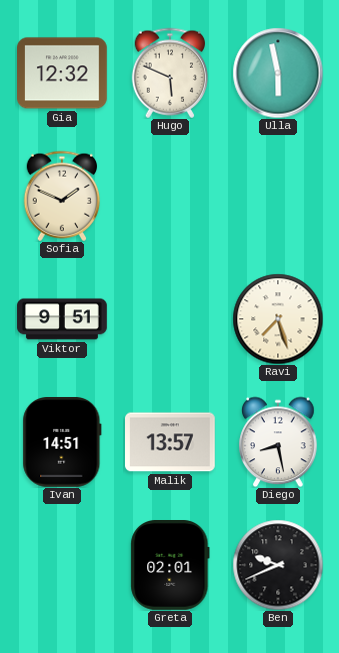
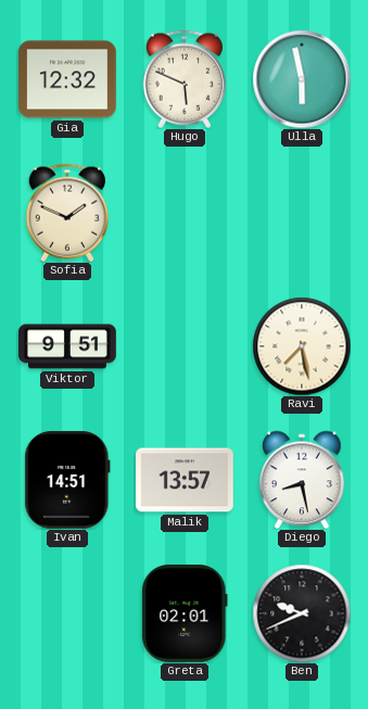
Ravi: 7:27 -> 7:28 (302, 346)
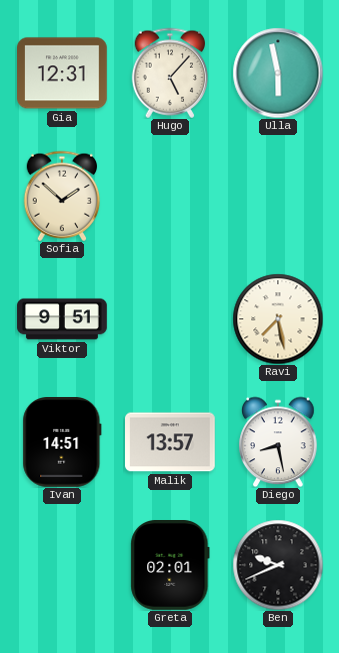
Gia: 12:32 -> 12:31 (63, 73)
Hugo: 5:49 -> 5:07 (169, 73)
Sofia: 1:49 -> 1:52 (61, 196)
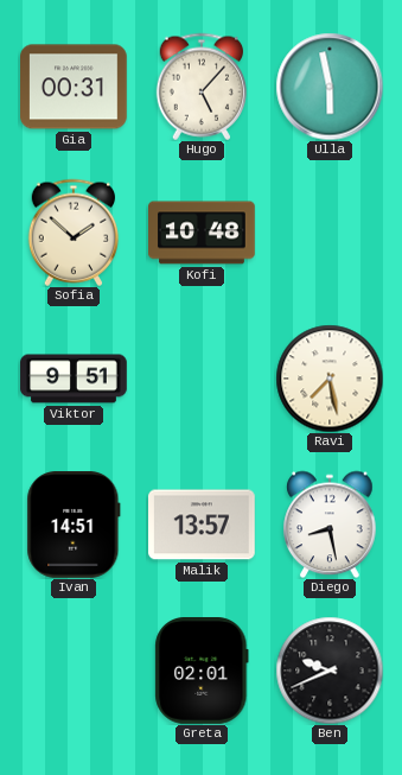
Gia: 12:31 -> 00:31 (75, 87)
Kofi: none -> 10:48 (202, 233)
